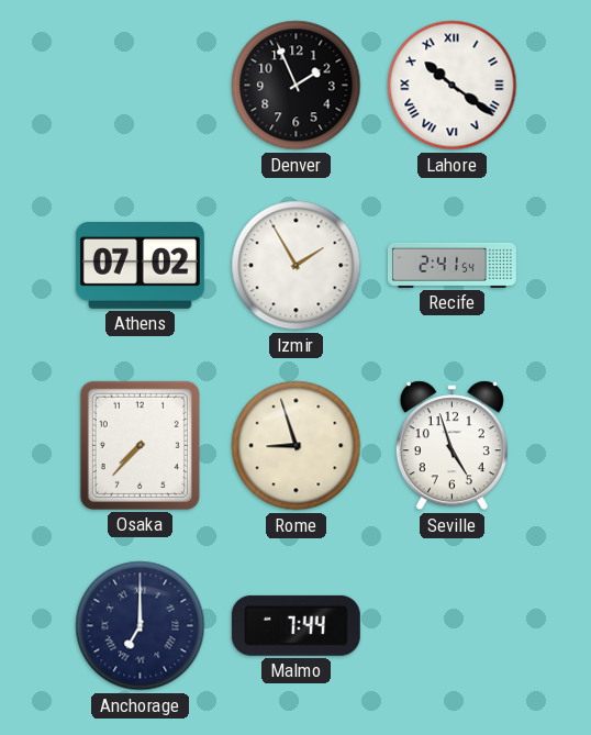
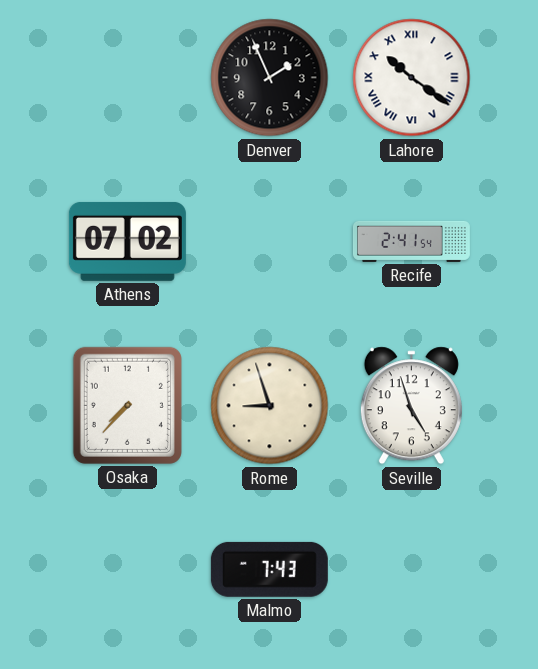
Izmir: 1:55 -> none (297, 266)
Anchorage: 7:00 -> none (141, 626)
Malmo: 7:44 -> 7:43 (269, 569)
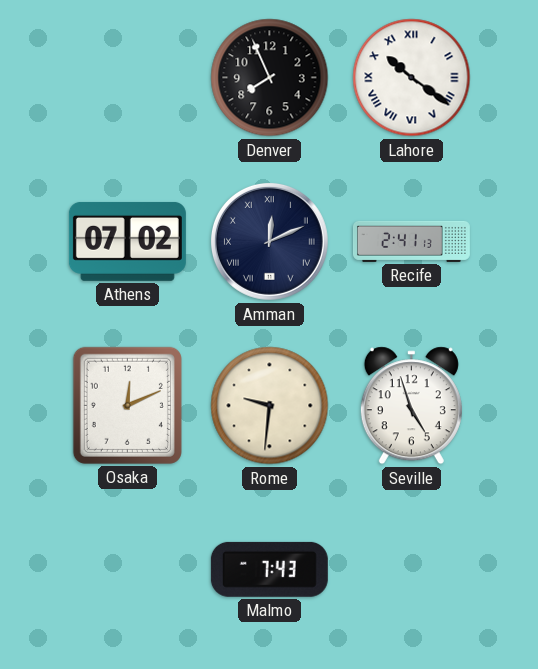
Denver: 1:56 -> 7:56 (270, 78)
Amman: none -> 12:11 (269, 241)
Recife: 2:41:54 -> 2:41:13 (411, 241)
Osaka: 7:37 -> 12:11 (127, 405)
Rome: 8:57 -> 9:31 (270, 406)
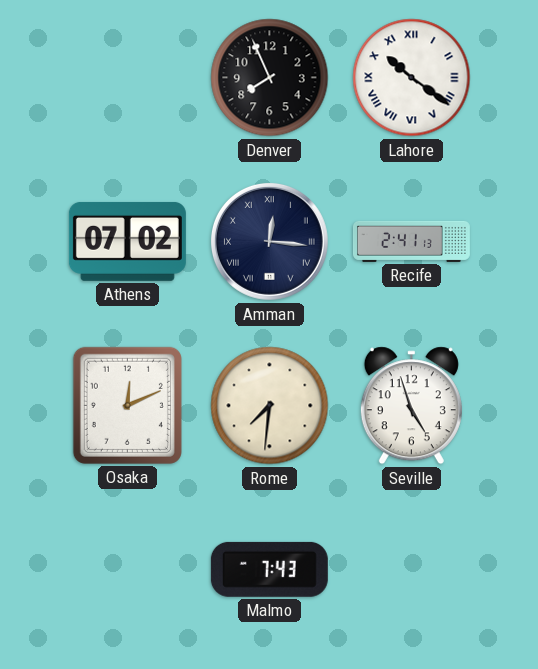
Amman: 12:11 -> 12:16 (269, 241)
Rome: 9:31 -> 7:31 (270, 406)
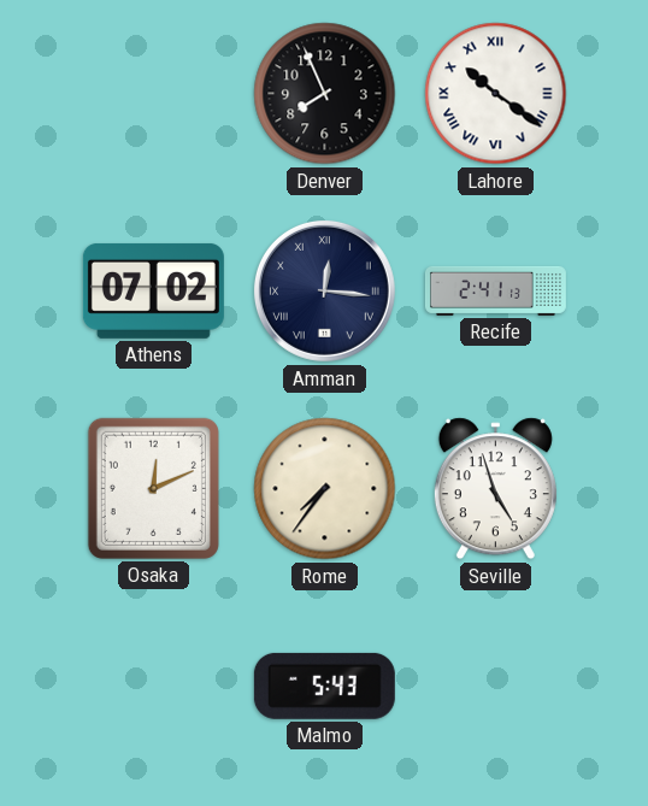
Rome: 7:31 -> 7:36 (325, 489)
Malmo: 7:43 -> 5:43 (324, 686)
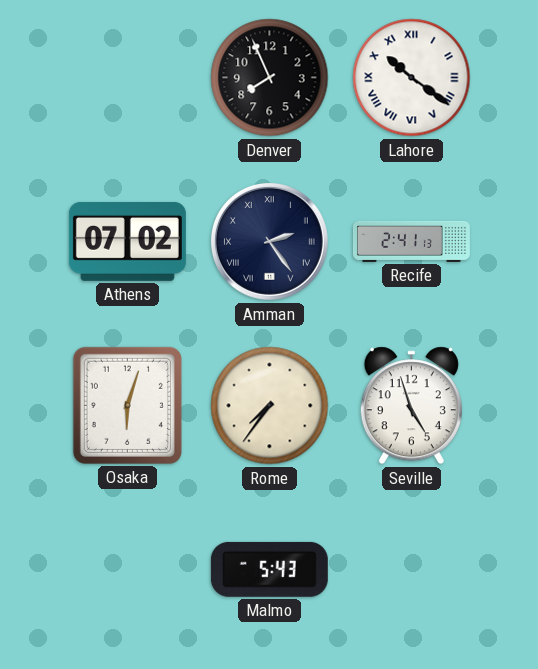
Amman: 12:16 -> 2:24 (269, 241)
Osaka: 12:11 -> 6:03 (127, 405)
